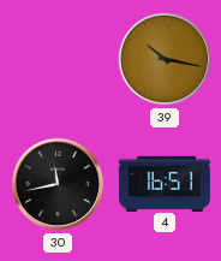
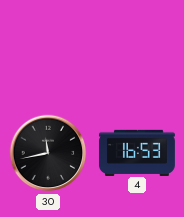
39: 10:17 -> none (165, 59)
4: 16:51 -> 16:53 (137, 152)
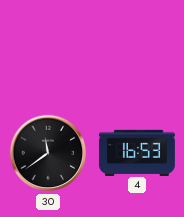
30: 11:43 -> 11:39 (48, 153)
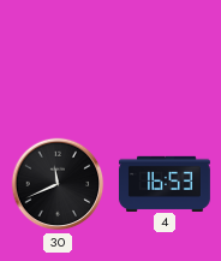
30: 11:39 -> 11:41 (58, 184)
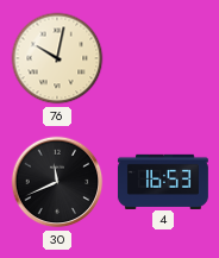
76: none -> 10:02 (57, 58)
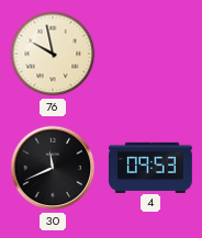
76: 10:02 -> 9:58 (53, 54)
4: 16:53 -> 09:53 (150, 167)
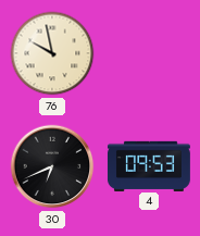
30: 11:41 -> 6:41 (52, 166)
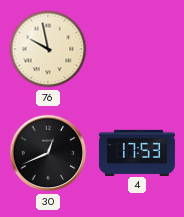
30: 6:41 -> 12:41 (48, 153)
4: 09:53 -> 17:53 (137, 152)
